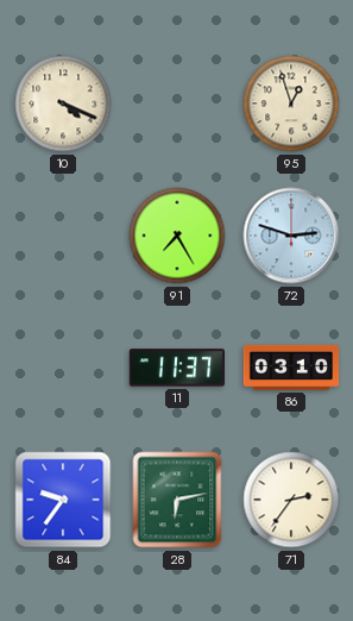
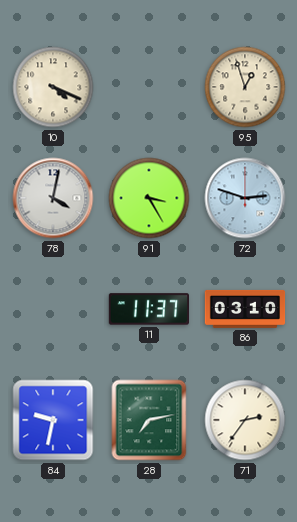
78: none -> 4:02 (53, 198)
91: 7:25 -> 3:25 (149, 198)
84: 9:36 -> 9:32 (53, 420)
28: 6:13 -> 7:13 (149, 420)
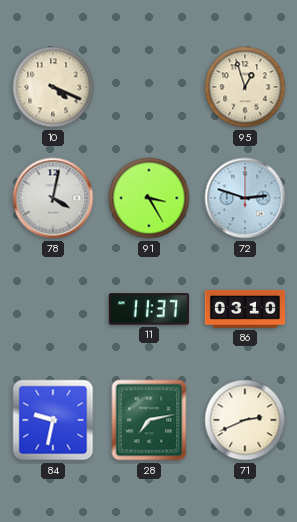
71: 2:36 -> 2:41 (245, 420)
